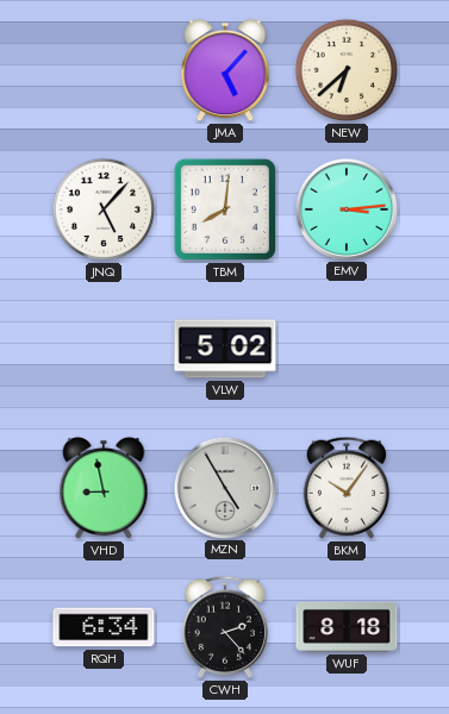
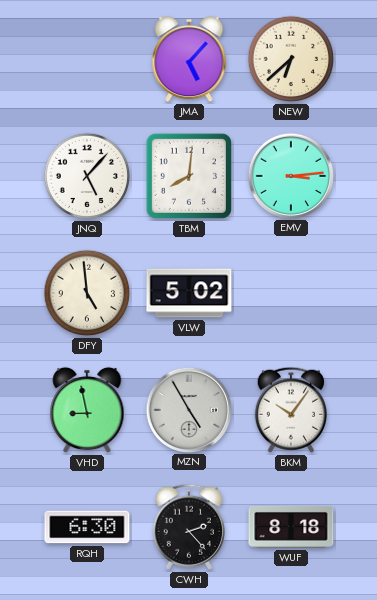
DFY: none -> 4:59 (87, 293)
RQH: 6:34 -> 6:30 (87, 527)
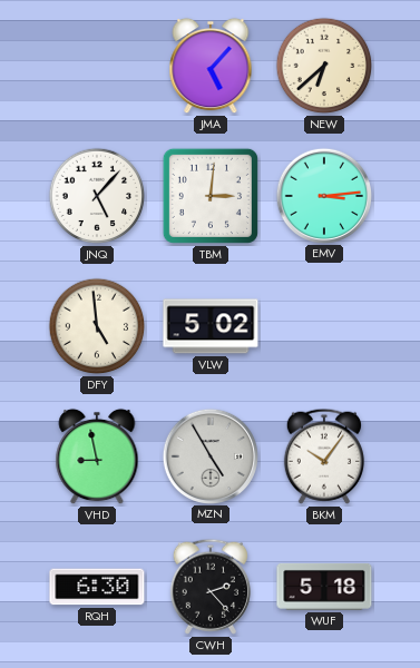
TBM: 8:01 -> 3:01 (211, 196)
WUF: 8:18 -> 5:18 (324, 587)
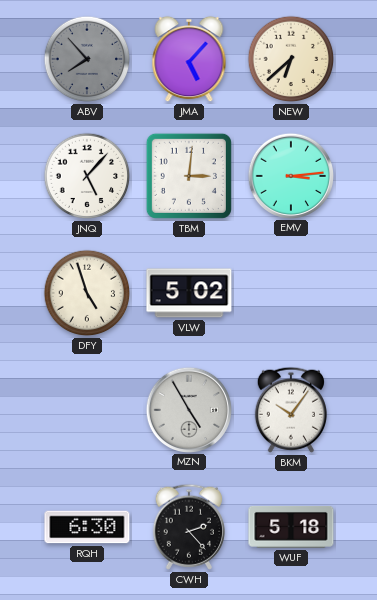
ABV: none -> 7:53 (87, 59)
DFY: 4:59 -> 4:57 (87, 293)
VHD: 8:58 -> none (97, 456)
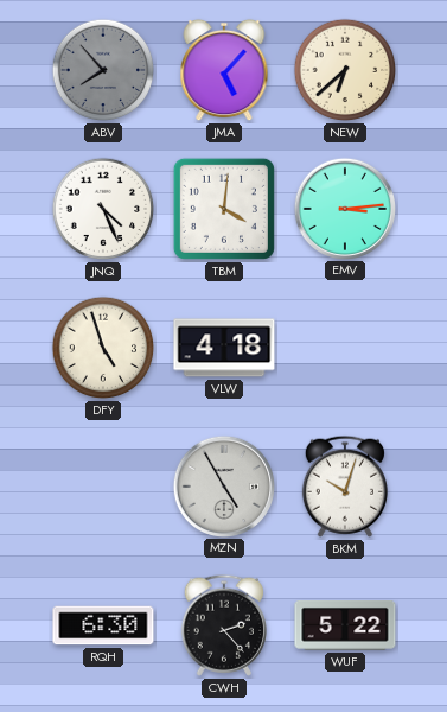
JNQ: 5:07 -> 4:26 (103, 209)
TBM: 3:01 -> 4:01 (224, 209)
VLW: 5:02 -> 4:18 (224, 348)
BKM: 10:06 -> 10:03 (345, 487)
WUF: 5:18 -> 5:22 (345, 625)
